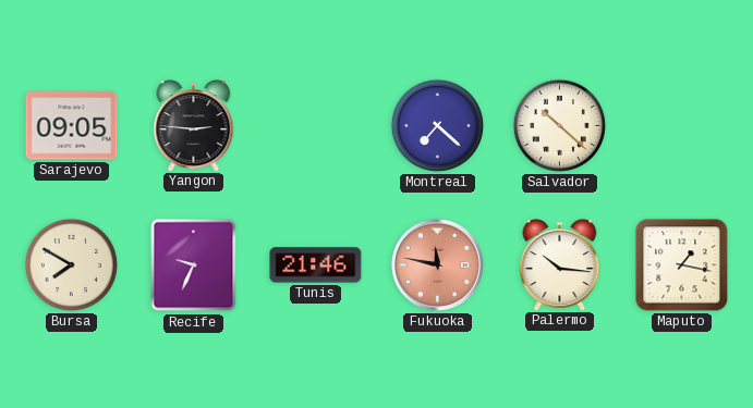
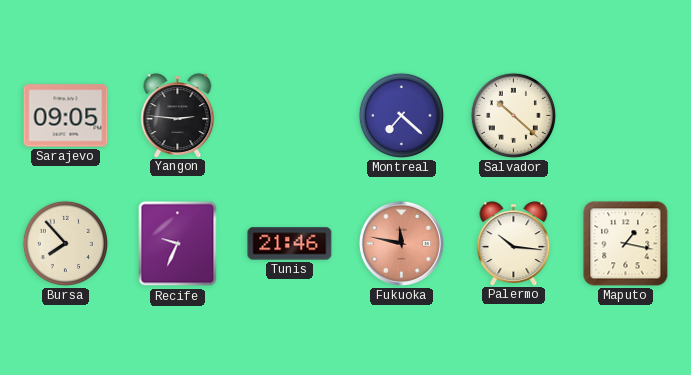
Bursa: 7:50 -> 7:53 (65, 243)
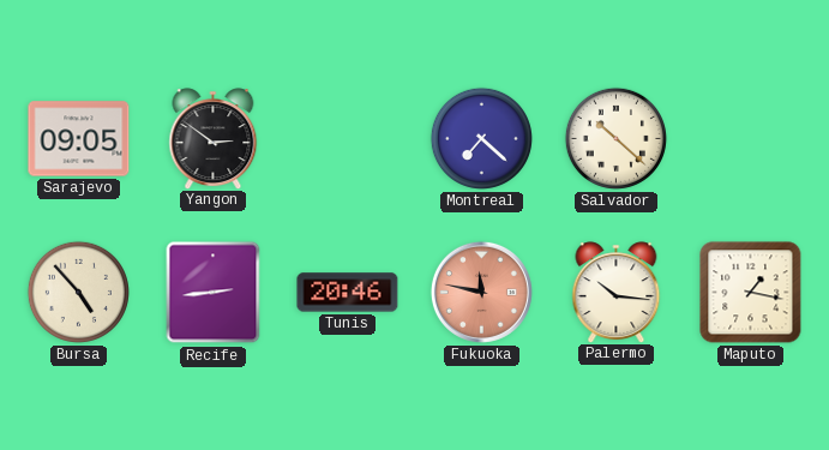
Yangon: 2:46 -> 2:51 (214, 138)
Bursa: 7:53 -> 4:53 (78, 292)
Recife: 9:34 -> 2:44 (214, 293)
Tunis: 21:46 -> 20:46 (348, 293)
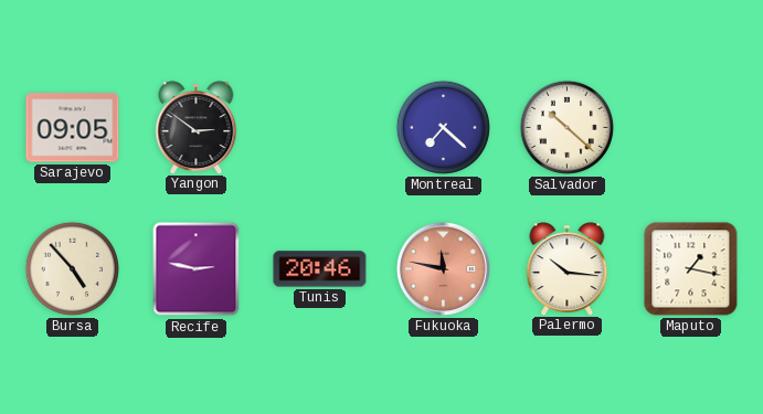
Recife: 2:44 -> 2:47 (197, 269)
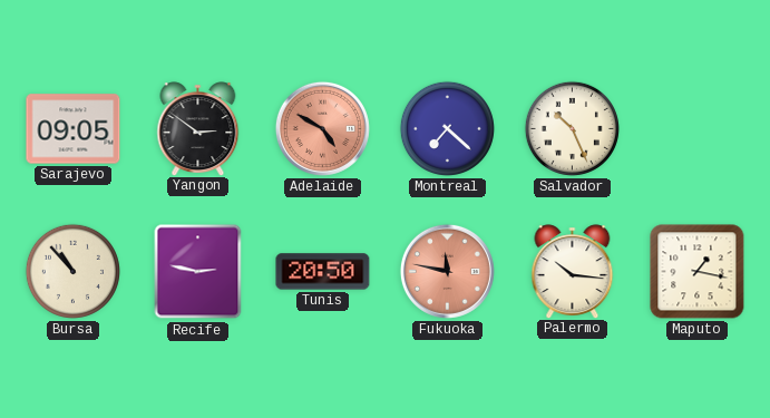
Adelaide: none -> 4:50 (322, 128)
Salvador: 10:22 -> 10:26 (572, 128)
Bursa: 4:53 -> 10:53 (72, 271)
Tunis: 20:46 -> 20:50 (323, 272)
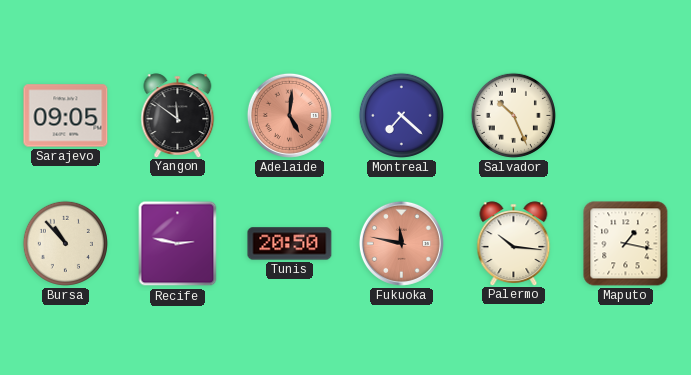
Yangon: 2:51 -> 11:51 (178, 115)
Adelaide: 4:50 -> 5:01 (289, 115)
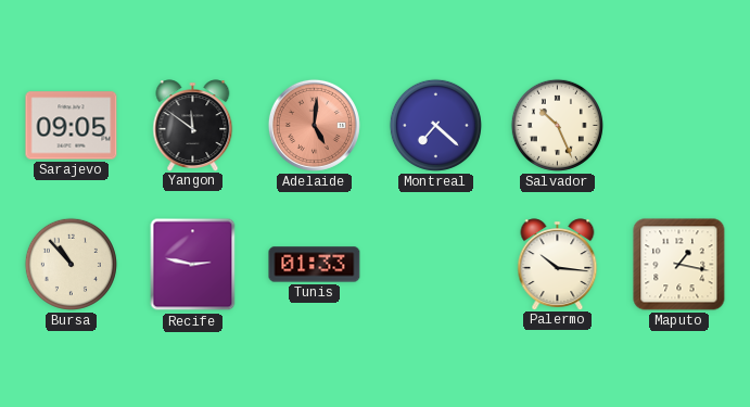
Tunis: 20:50 -> 01:33 (315, 265)
Fukuoka: 11:47 -> none (401, 243)
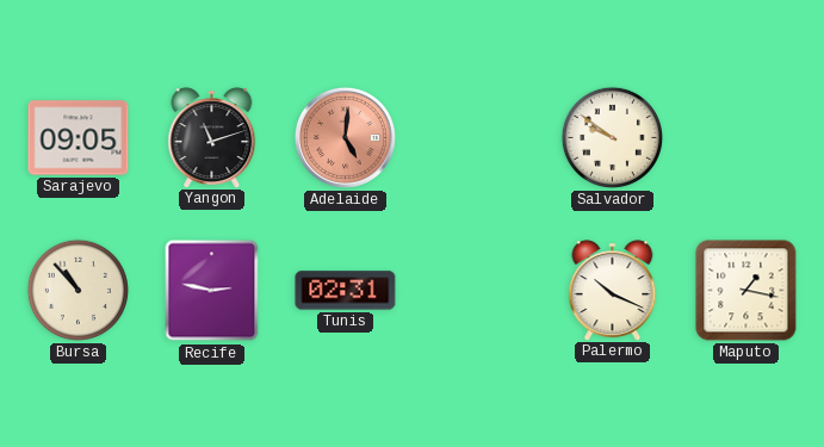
Yangon: 11:51 -> 11:12 (212, 137)
Montreal: 7:22 -> none (435, 125)
Salvador: 10:26 -> 9:51 (612, 137)
Tunis: 01:33 -> 02:31 (346, 291)
Palermo: 10:16 -> 10:19 (613, 290)
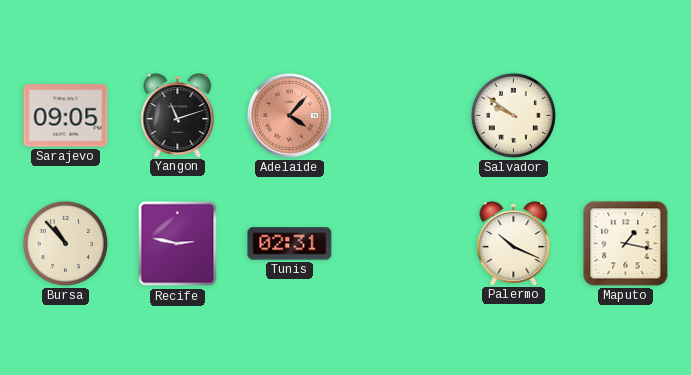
Adelaide: 5:01 -> 4:07 (289, 115)
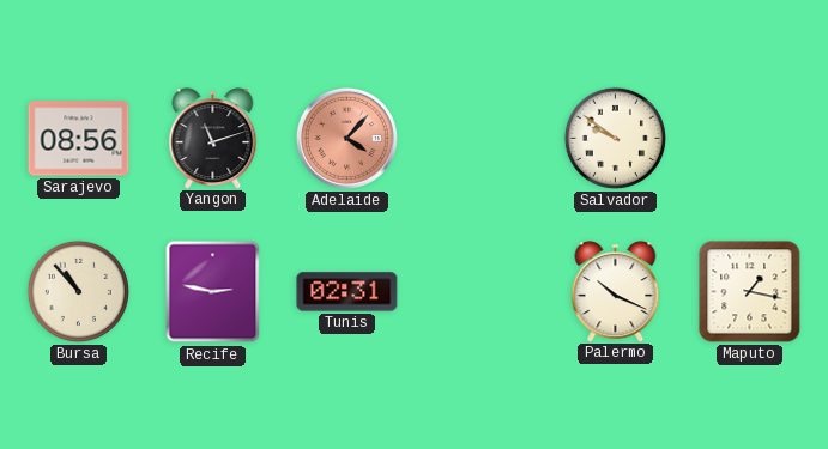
Sarajevo: 09:05 -> 08:56 (79, 139)
